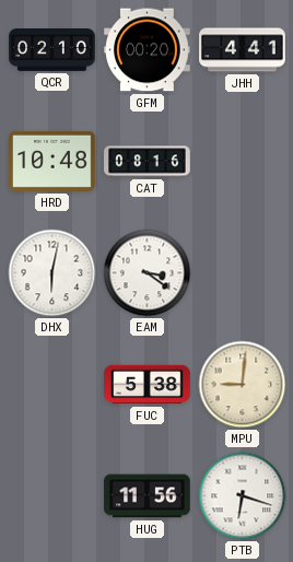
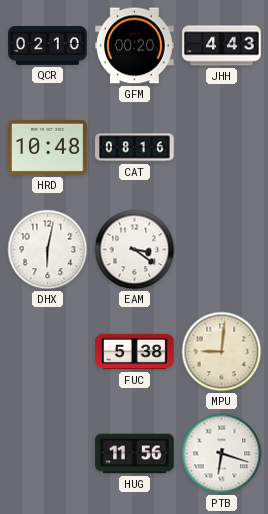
JHH: 4:41 -> 4:43 (222, 46)
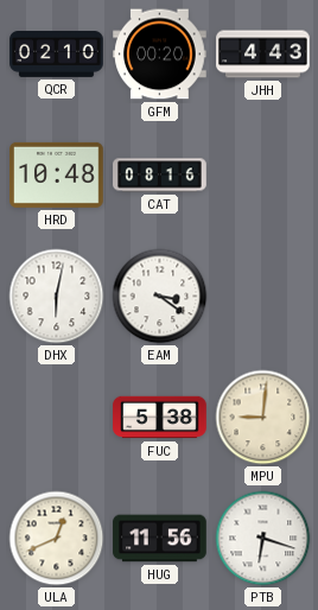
ULA: none -> 12:41 (57, 539)
